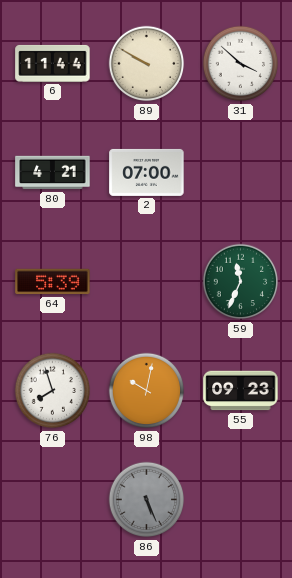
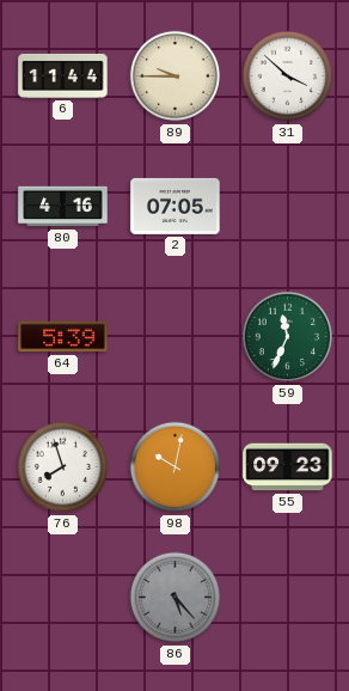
89: 9:50 -> 9:45 (176, 77)
80: 4:21 -> 4:16 (63, 207)
2: 07:00 -> 07:05 (176, 206)
86: 5:26 -> 5:23 (176, 598)
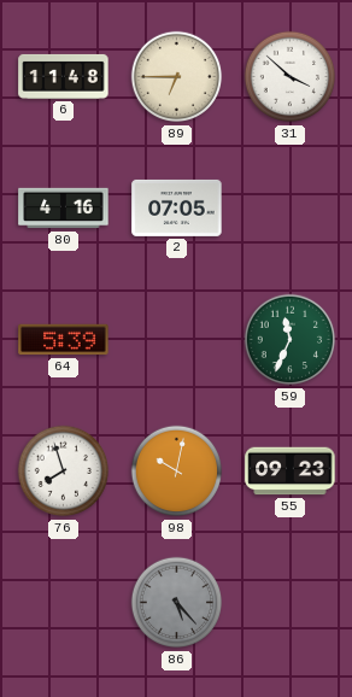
6: 11:44 -> 11:48 (64, 76)
89: 9:45 -> 6:45 (177, 77)
